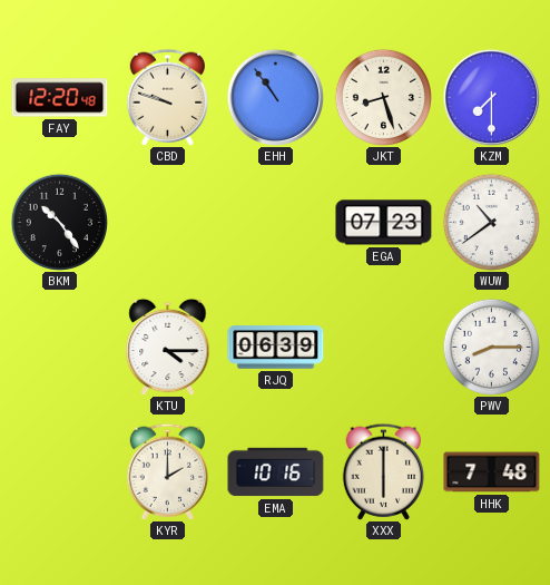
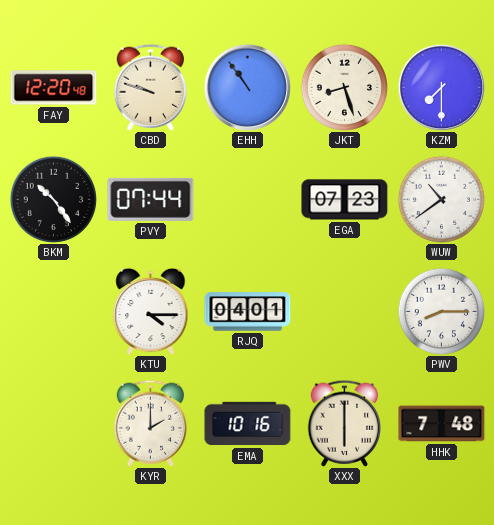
PVY: none -> 07:44 (151, 199)
RJQ: 06:39 -> 04:01 (248, 312)
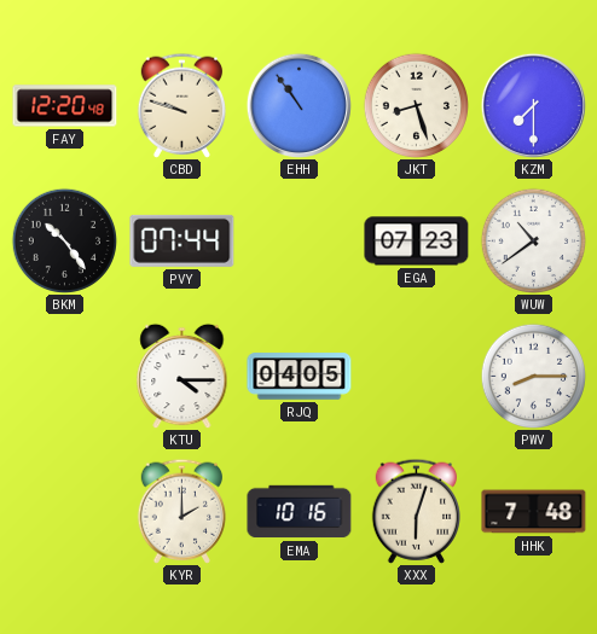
RJQ: 04:01 -> 04:05 (300, 377)
XXX: 6:00 -> 6:03 (417, 511)
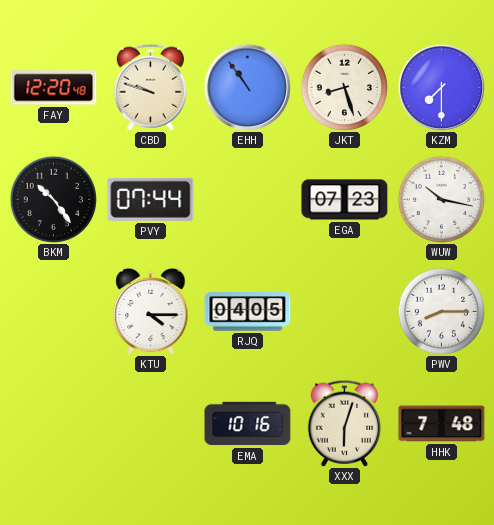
WUW: 10:39 -> 10:17 (441, 199)
KYR: 2:00 -> none (182, 511)
